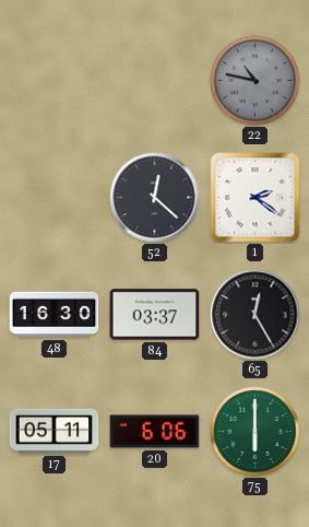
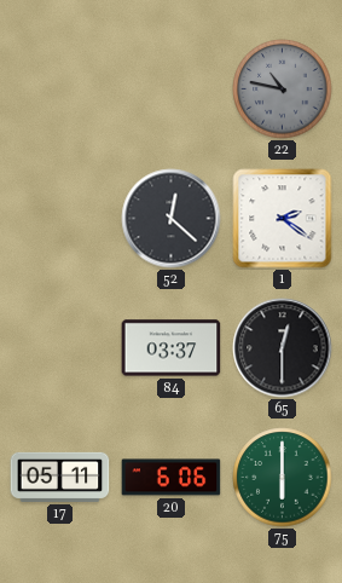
48: 16:30 -> none (55, 315)
65: 12:25 -> 12:30 (283, 348)
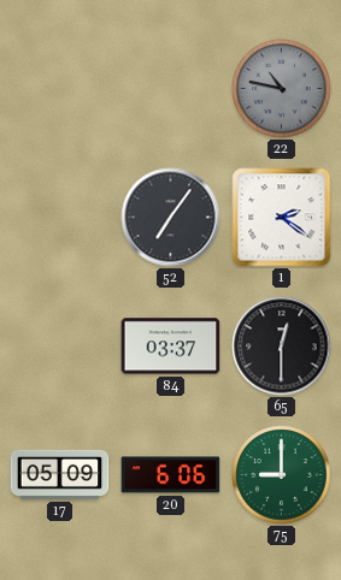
52: 12:22 -> 7:06 (171, 218)
17: 05:11 -> 05:09 (60, 474)
75: 6:00 -> 9:00 (282, 475)
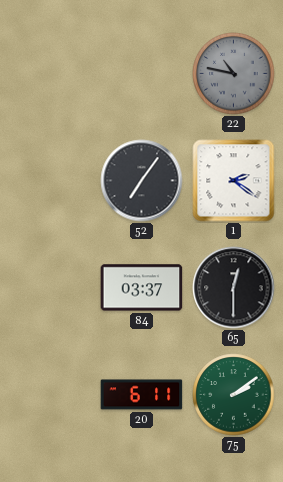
17: 05:09 -> none (60, 474)
20: 6:06 -> 6:11 (142, 395)
75: 9:00 -> 2:09 (234, 395)
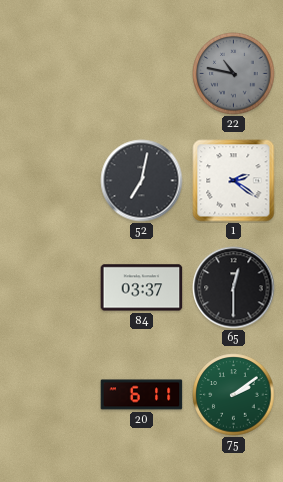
52: 7:06 -> 7:02 (142, 181)
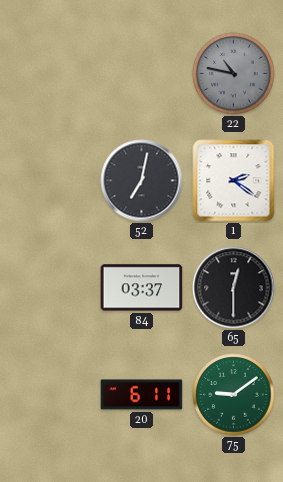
75: 2:09 -> 9:09 (234, 395)
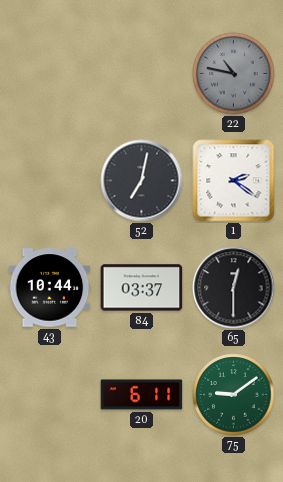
43: none -> 10:44 (50, 288)
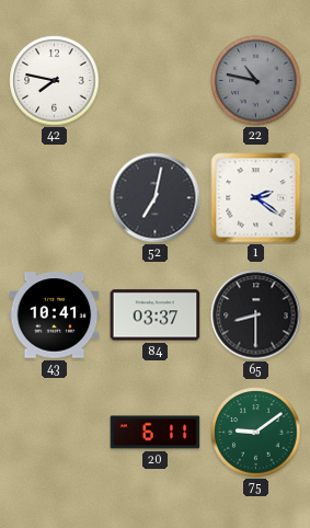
42: none -> 7:47 (55, 81)
43: 10:44 -> 10:41 (55, 315)
65: 12:30 -> 8:30 (256, 315)
